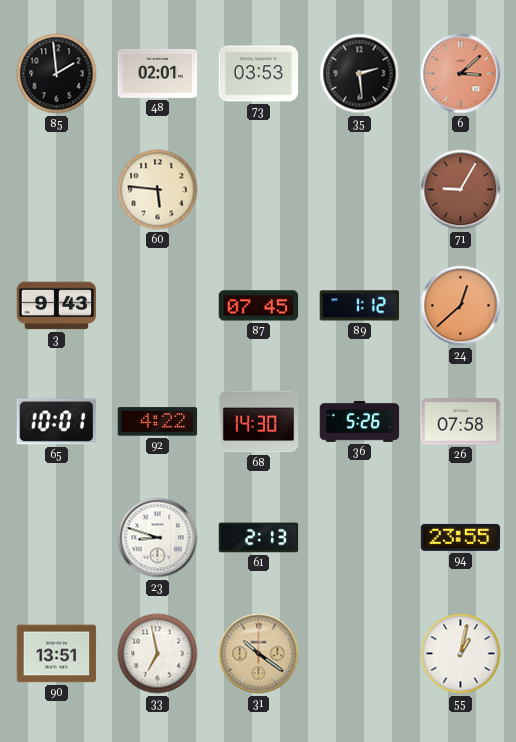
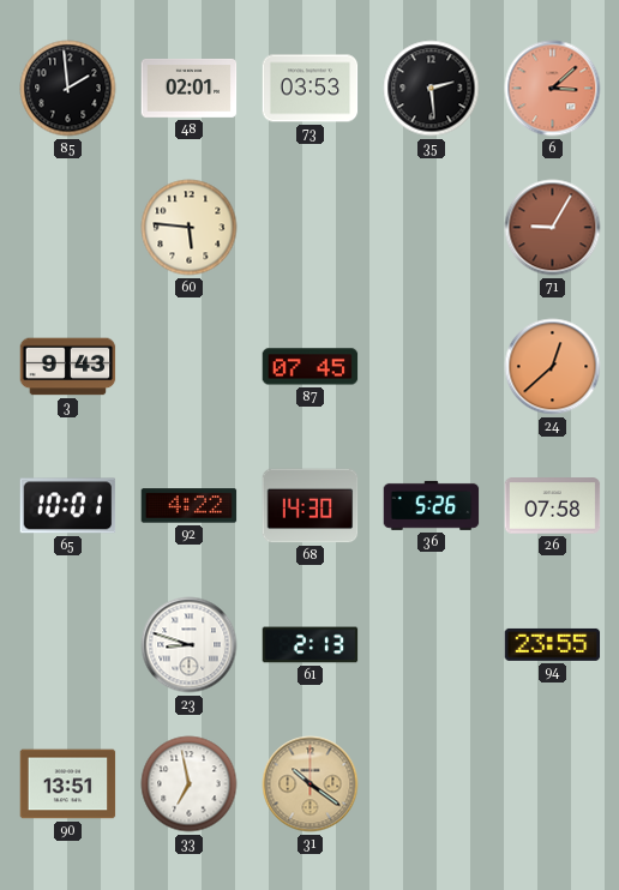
89: 1:12 -> none (360, 306)
55: 1:02 -> none (461, 654)
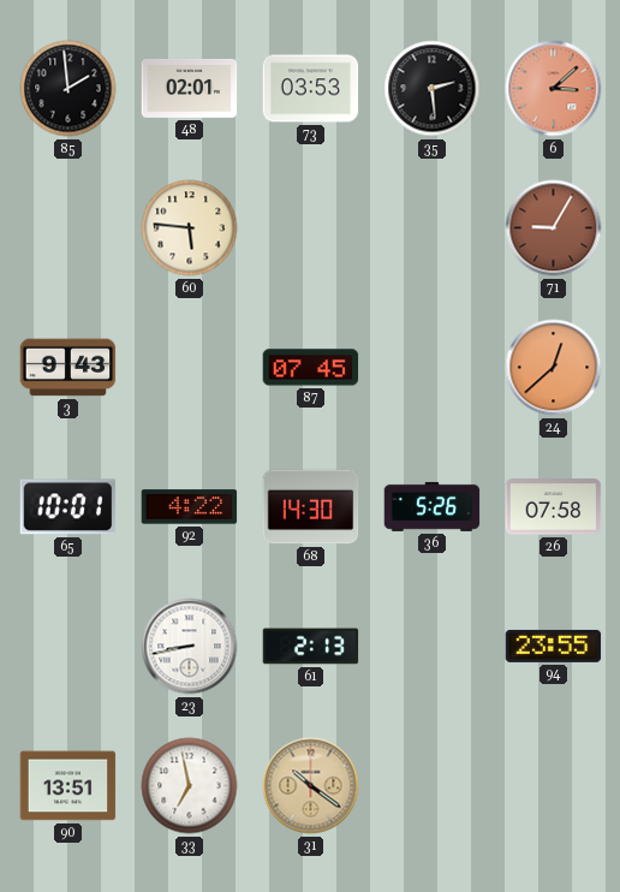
23: 8:48 -> 8:43 (190, 647)
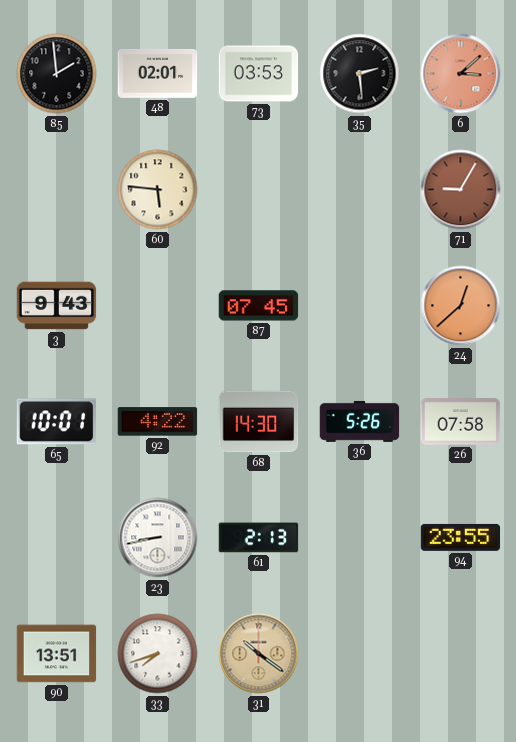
33: 6:58 -> 7:42 (158, 654)
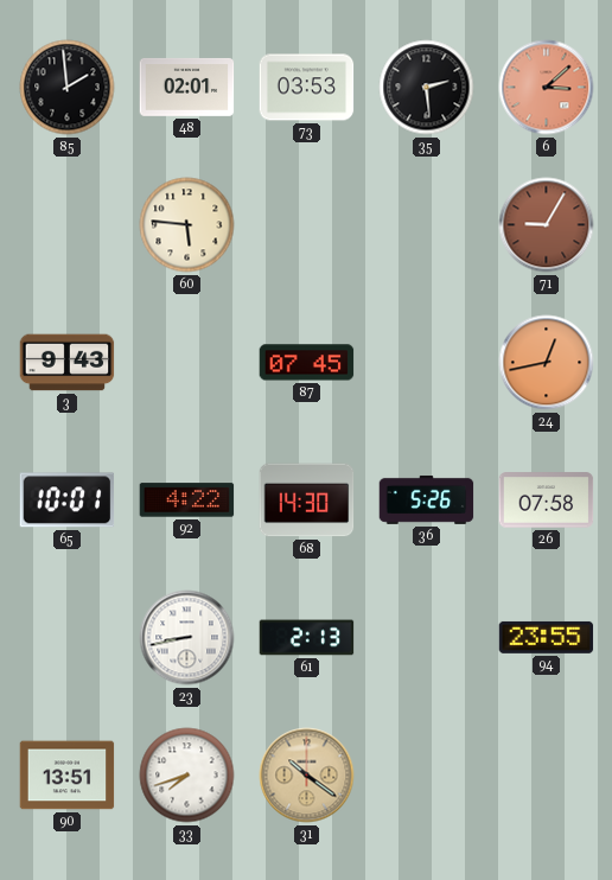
24: 12:38 -> 12:43 (547, 363)
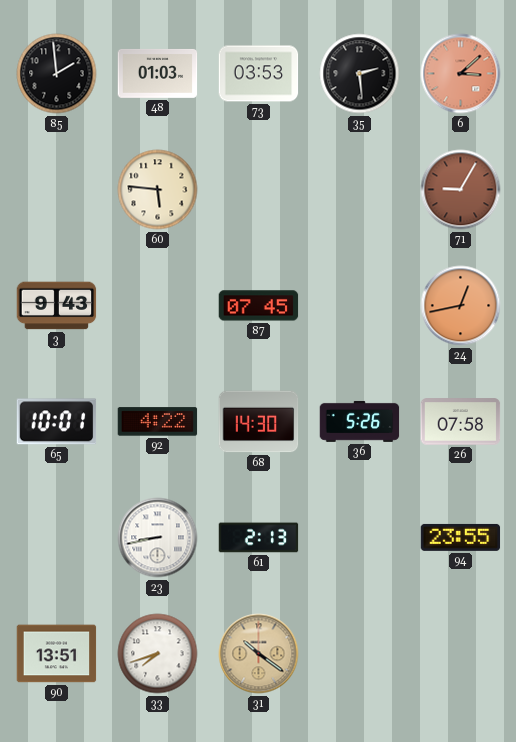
48: 02:01 -> 01:03 (158, 73)
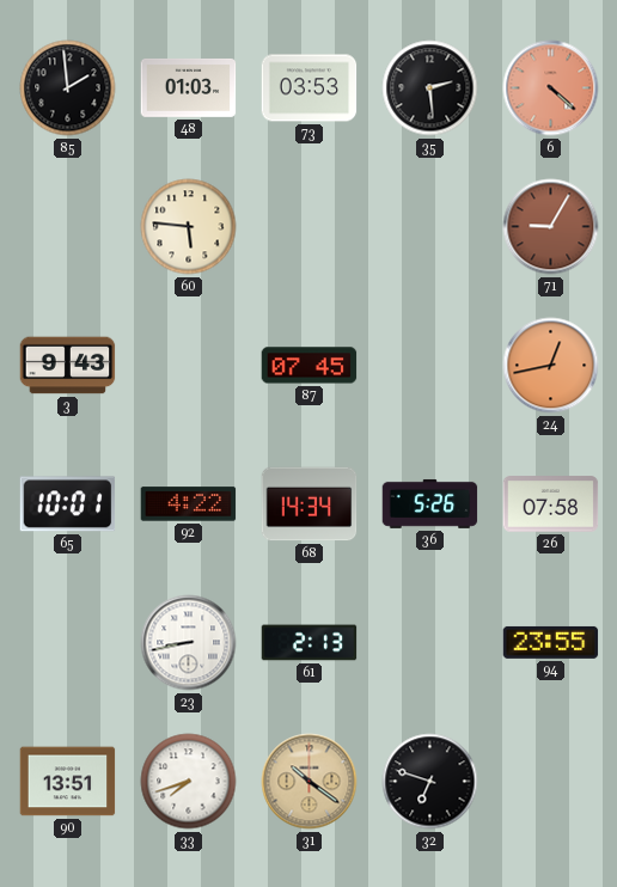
6: 3:08 -> 4:22 (551, 88)
68: 14:30 -> 14:34 (310, 504)
32: none -> 6:48 (430, 782)
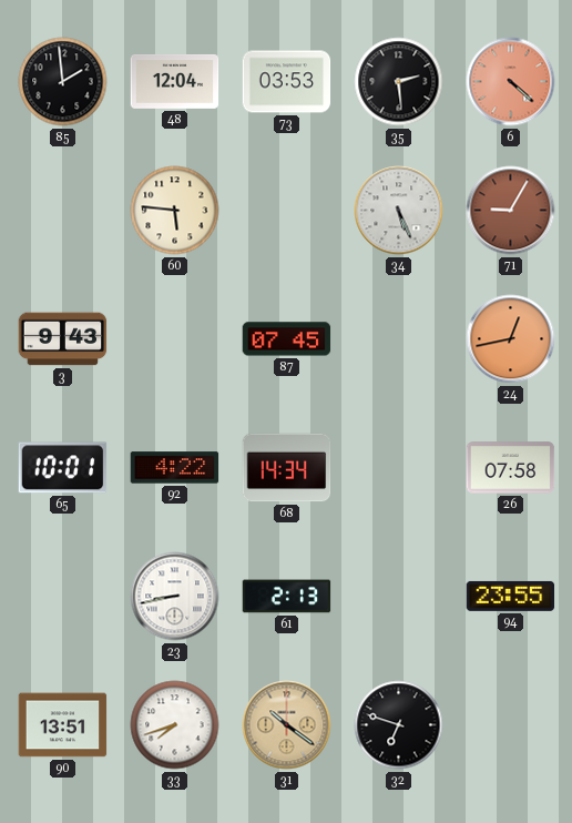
48: 01:03 -> 12:04 (175, 81)
34: none -> 5:26 (399, 211)
36: 5:26 -> none (430, 503)
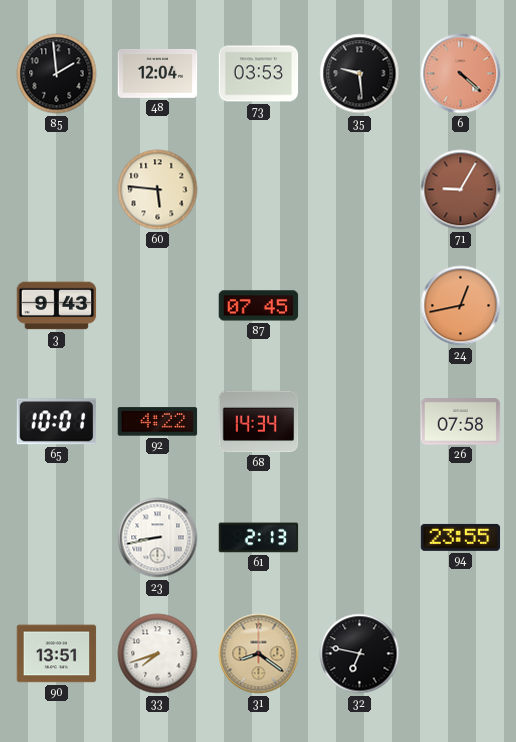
35: 2:29 -> 9:29 (360, 74)
34: 5:26 -> none (399, 211)
31: 10:21 -> 8:21 (259, 654)
32: 6:48 -> 6:47 (360, 654)
